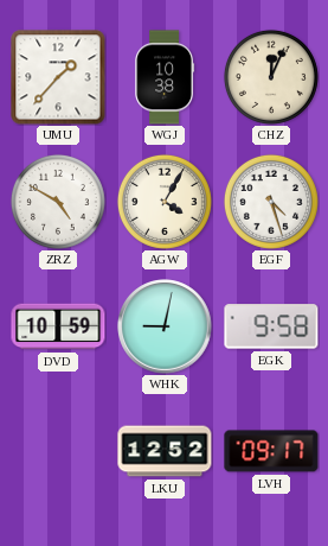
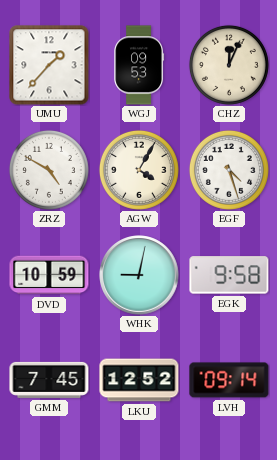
WGJ: 10:38 -> 09:53 (139, 65)
GMM: none -> 7:45 (49, 380)
LVH: 09:17 -> 09:14 (229, 380)
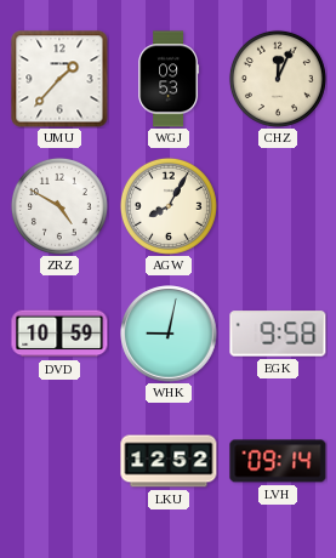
AGW: 4:05 -> 8:05 (169, 206)
EGF: 4:27 -> none (229, 170)
GMM: 7:45 -> none (49, 380)
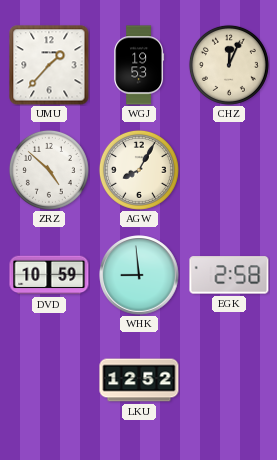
WGJ: 09:53 -> 19:53 (139, 65)
ZRZ: 4:50 -> 4:52 (49, 170)
WHK: 9:02 -> 8:59 (139, 275)
EGK: 9:58 -> 2:58 (229, 275)
LVH: 09:14 -> none (278, 461)
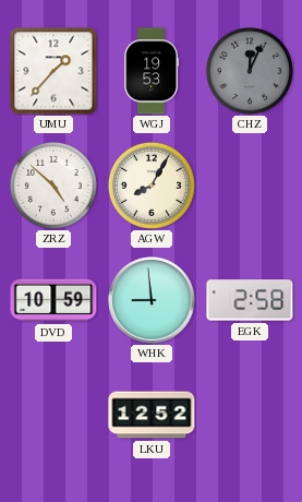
CHZ dial: cream -> grey (250, 71)
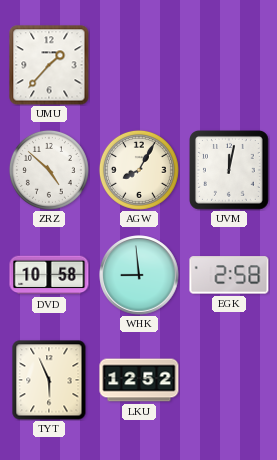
WGJ: 19:53 -> none (152, 71)
CHZ: 12:04 -> none (250, 71)
UVM: none -> 12:02 (230, 171)
DVD: 10:59 -> 10:58 (49, 275)
TYT: none -> 5:56 (49, 380)
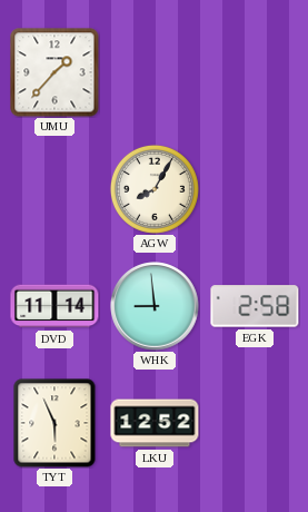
ZRZ: 4:52 -> none (49, 170)
UVM: 12:02 -> none (230, 171)
DVD: 10:58 -> 11:14 (54, 306)
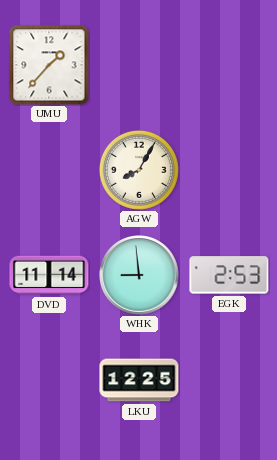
EGK: 2:58 -> 2:53 (229, 275)
TYT: 5:56 -> none (54, 423)
LKU: 12:52 -> 12:25 (139, 380)
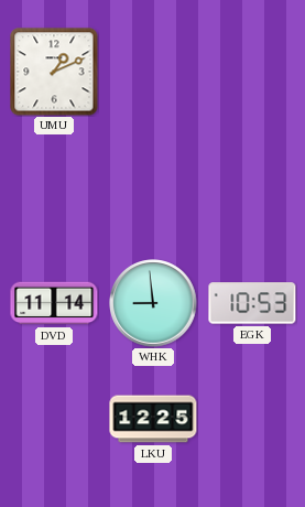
UMU: 1:37 -> 1:11 (54, 72)
AGW: 8:05 -> none (139, 170)
EGK: 2:53 -> 10:53 (252, 303)
